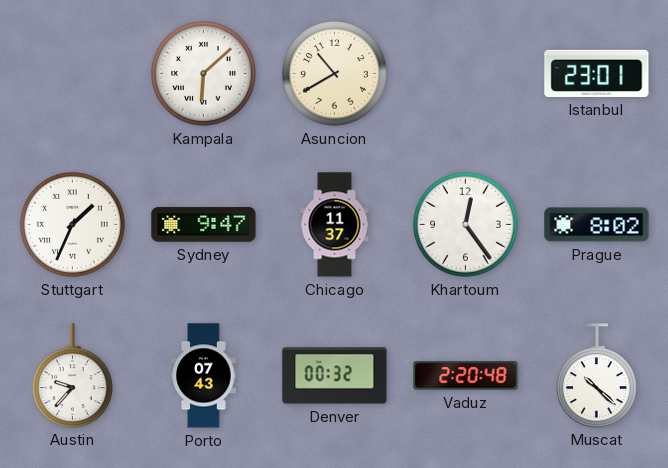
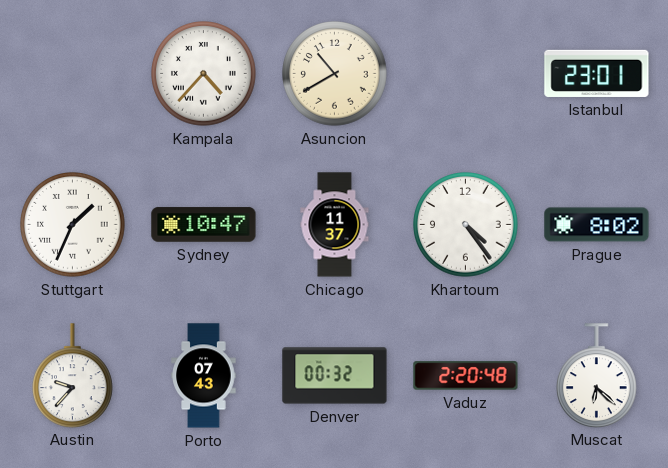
Kampala: 6:08 -> 4:37 (204, 74)
Sydney: 9:47 -> 10:47 (204, 225)
Khartoum: 12:24 -> 4:24 (466, 225)
Muscat: 10:22 -> 6:22 (597, 375)
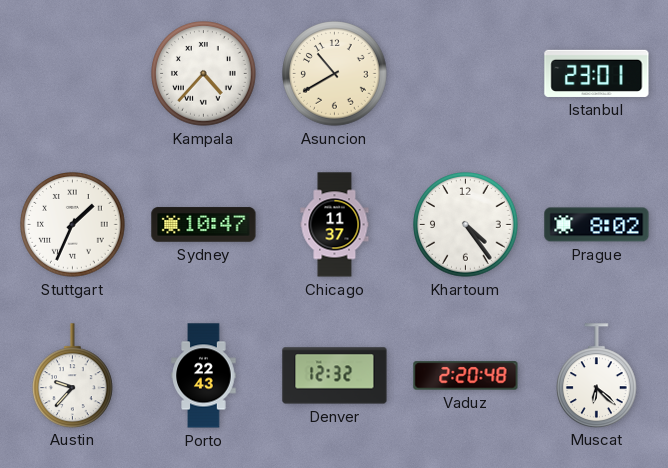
Porto: 07:43 -> 22:43 (204, 376)
Denver: 00:32 -> 12:32 (335, 376)
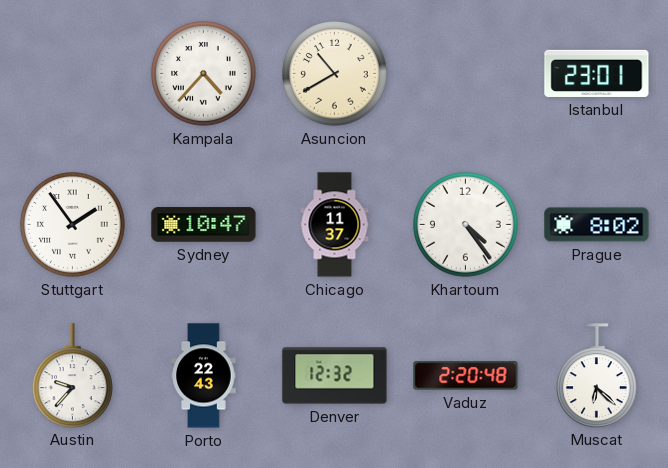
Stuttgart: 1:34 -> 1:54 (73, 225)
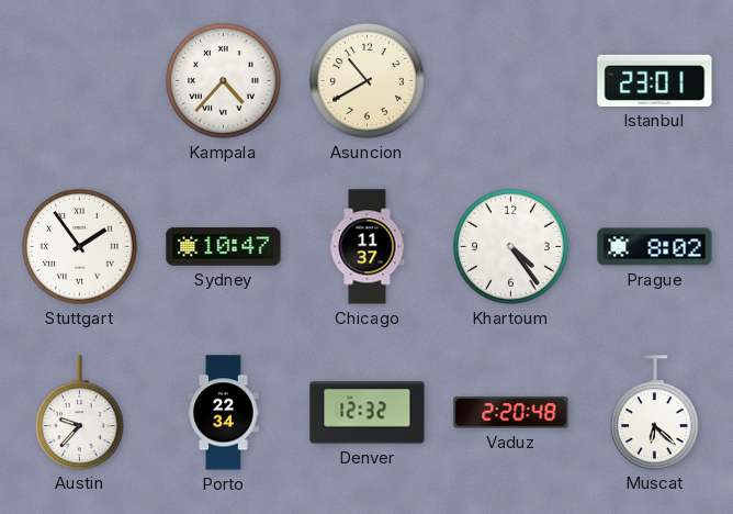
Porto: 22:43 -> 22:34 (224, 413)
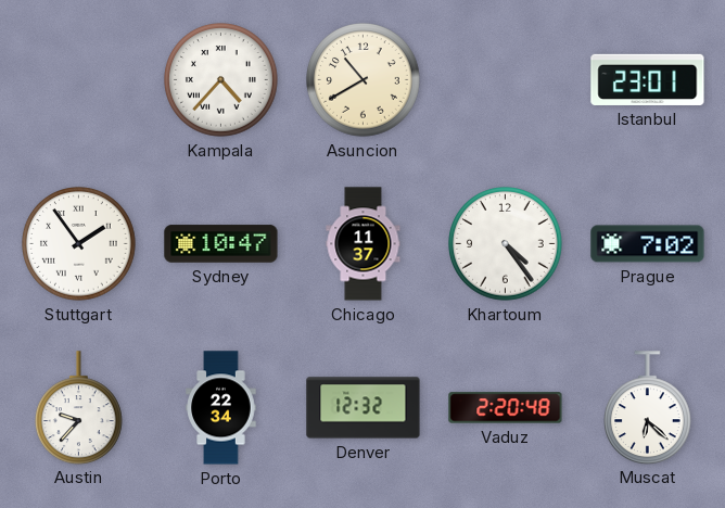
Prague: 8:02 -> 7:02 (648, 244)
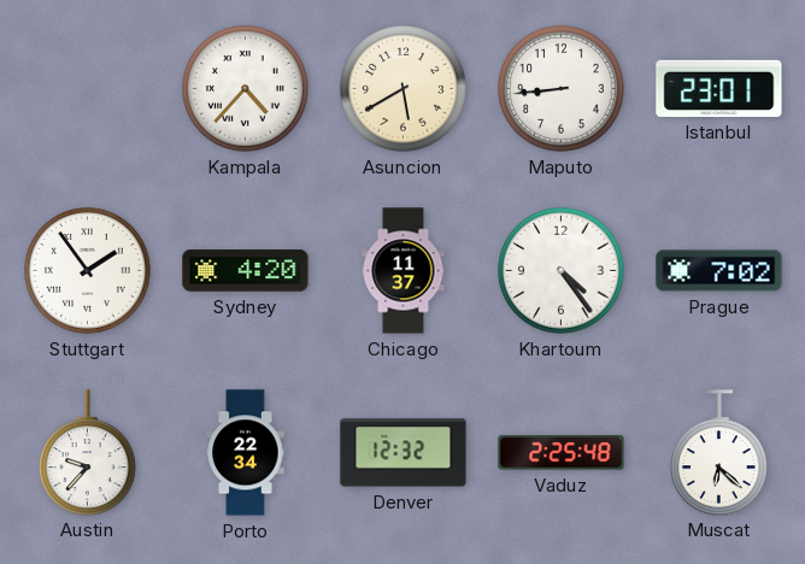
Asuncion: 10:40 -> 5:40 (404, 89)
Maputo: none -> 8:44 (562, 89)
Sydney: 10:47 -> 4:20 (246, 271)
Vaduz: 2:20 -> 2:25 (562, 453)
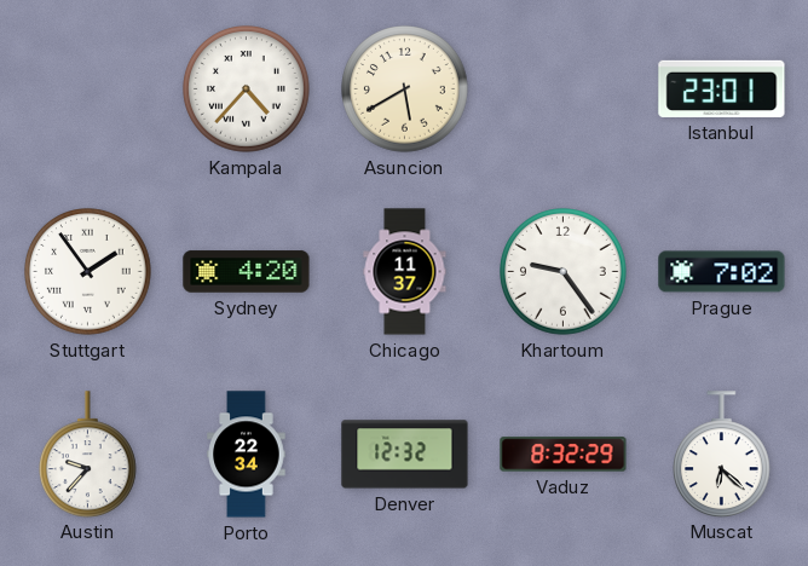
Maputo: 8:44 -> none (562, 89)
Khartoum: 4:24 -> 9:24 (564, 272)
Vaduz: 2:25 -> 8:32 (564, 455)
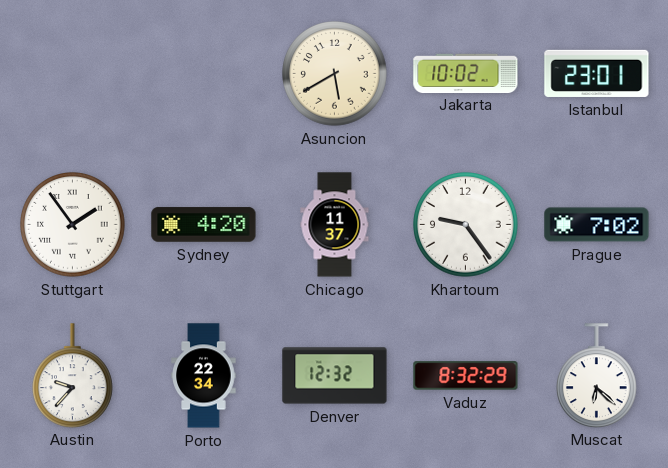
Kampala: 4:37 -> none (247, 89)
Jakarta: none -> 10:02 (466, 73)
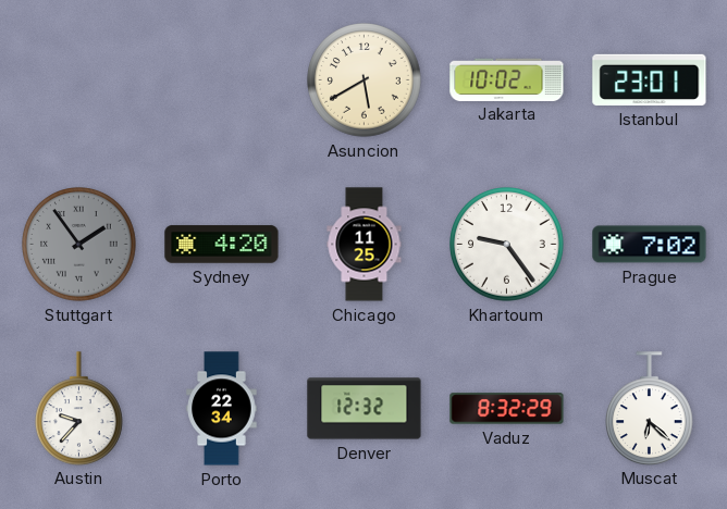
Stuttgart dial: white -> grey (79, 245)
Chicago: 11:37 -> 11:25 (365, 245)
